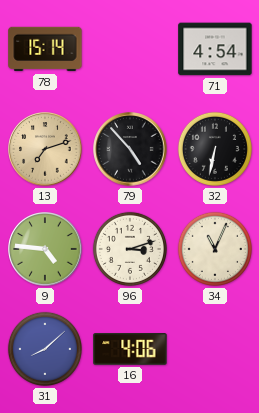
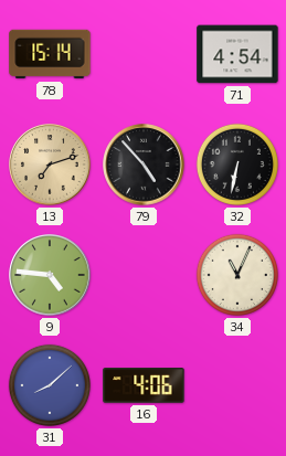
96: 3:12 -> none (130, 249)
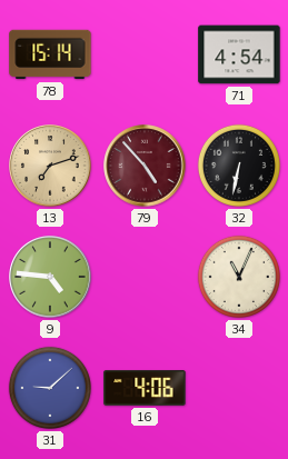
79 dial: black -> burgundy (145, 166)
31: 8:08 -> 9:08 (50, 388)
